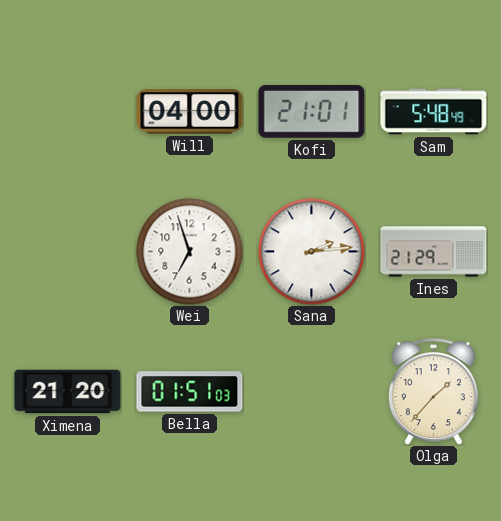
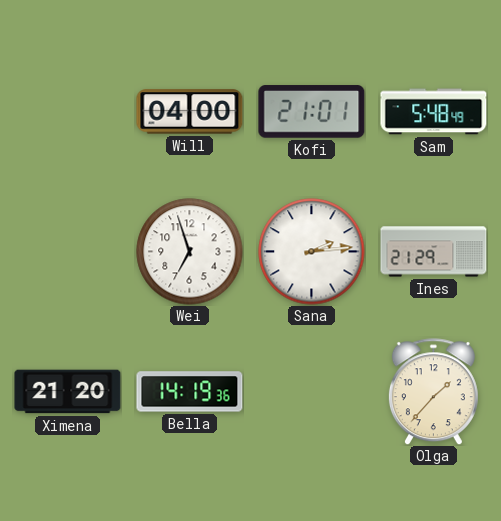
Bella: 01:51 -> 14:19 (190, 392)
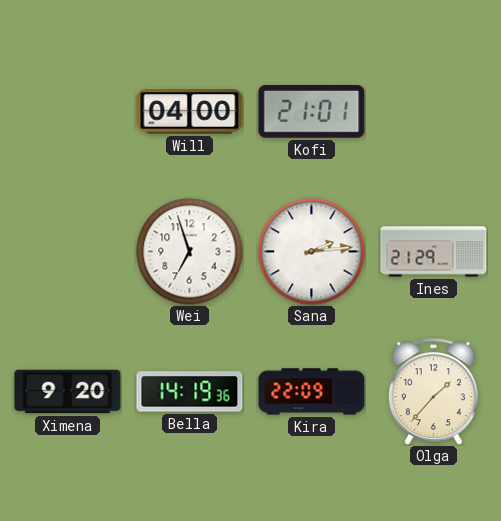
Sam: 5:48 -> none (434, 112)
Ximena: 21:20 -> 9:20 (68, 392)
Kira: none -> 22:09 (312, 392)
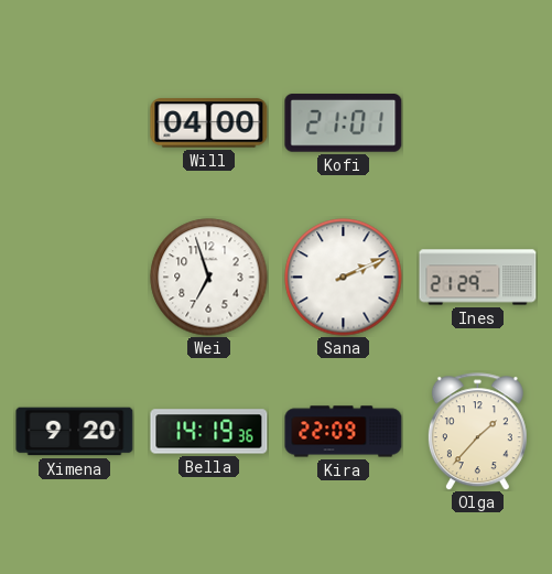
Sana: 2:14 -> 2:11 (344, 278)
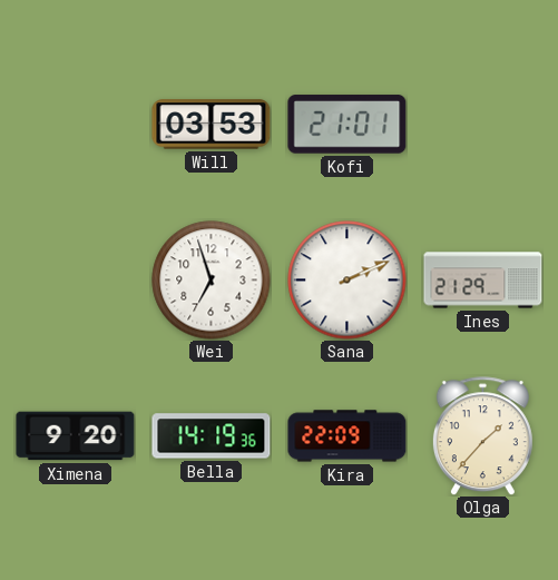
Will: 04:00 -> 03:53 (212, 125)
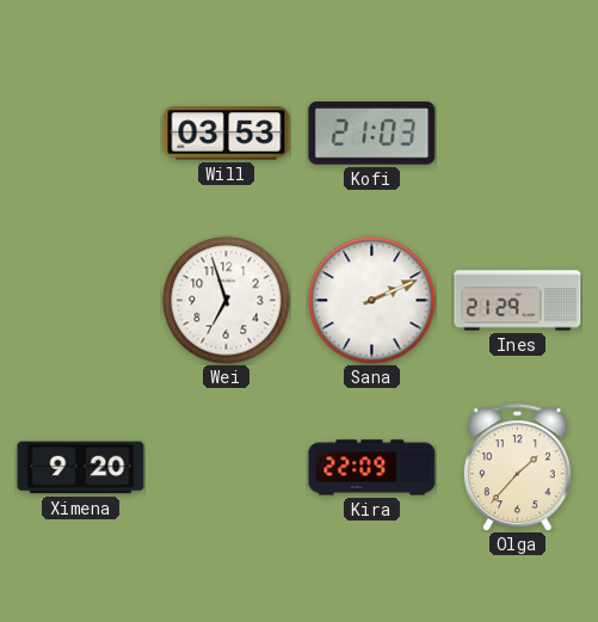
Kofi: 21:01 -> 21:03 (372, 134)
Bella: 14:19 -> none (212, 436)
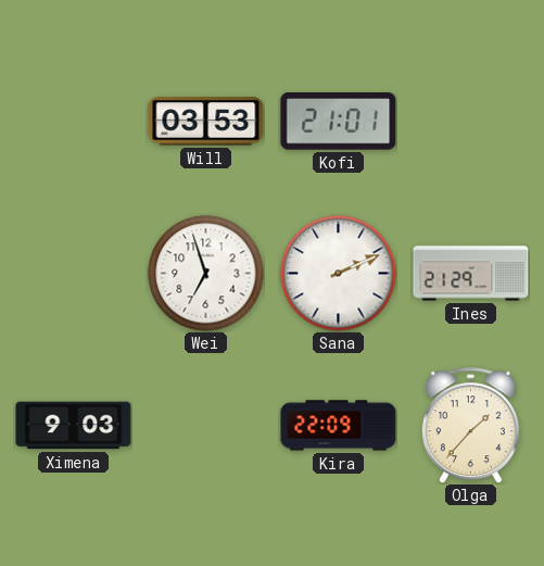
Kofi: 21:03 -> 21:01 (339, 122)
Ximena: 9:20 -> 9:03 (74, 426)
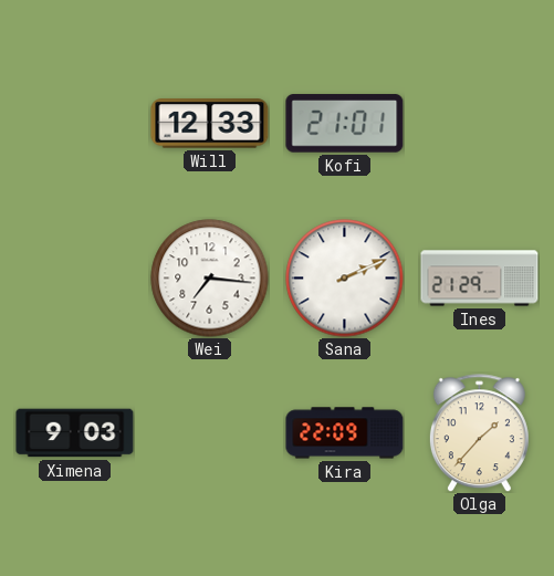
Will: 03:53 -> 12:33 (210, 124)
Wei: 6:57 -> 7:16 (210, 279)
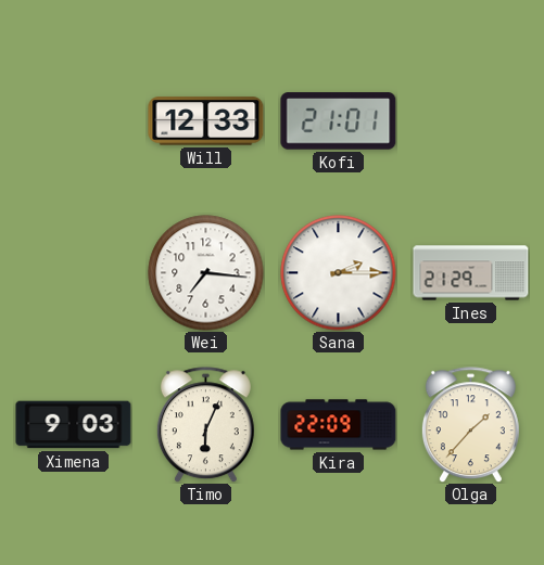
Sana: 2:11 -> 2:15 (339, 273)
Timo: none -> 6:04 (205, 425)
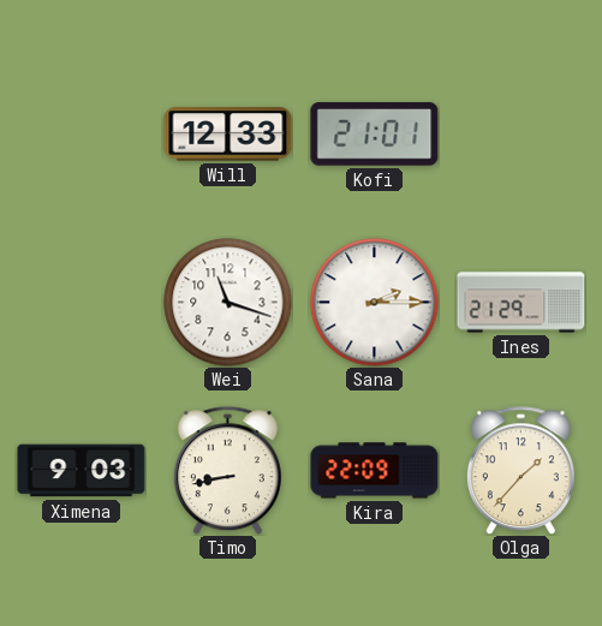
Wei: 7:16 -> 11:18 (228, 303)
Timo: 6:04 -> 8:43 (227, 471)
